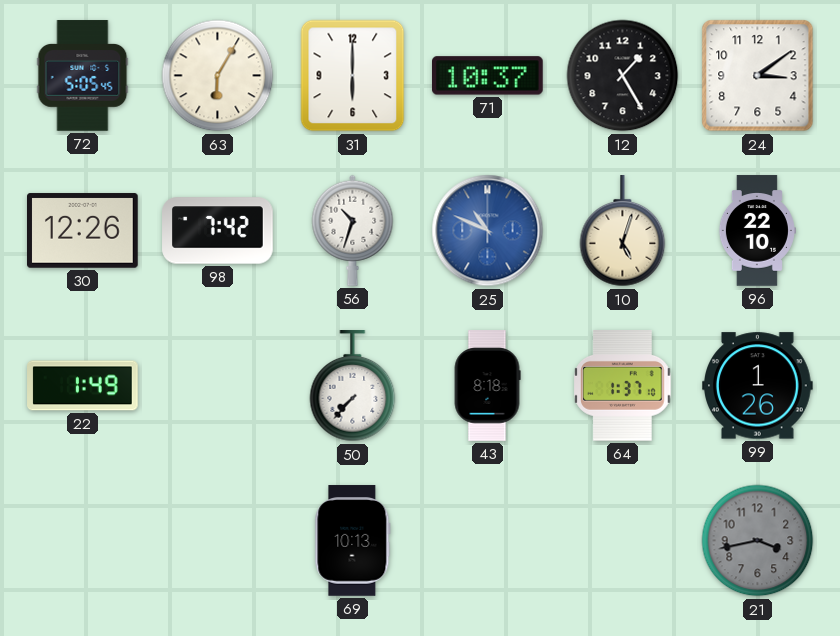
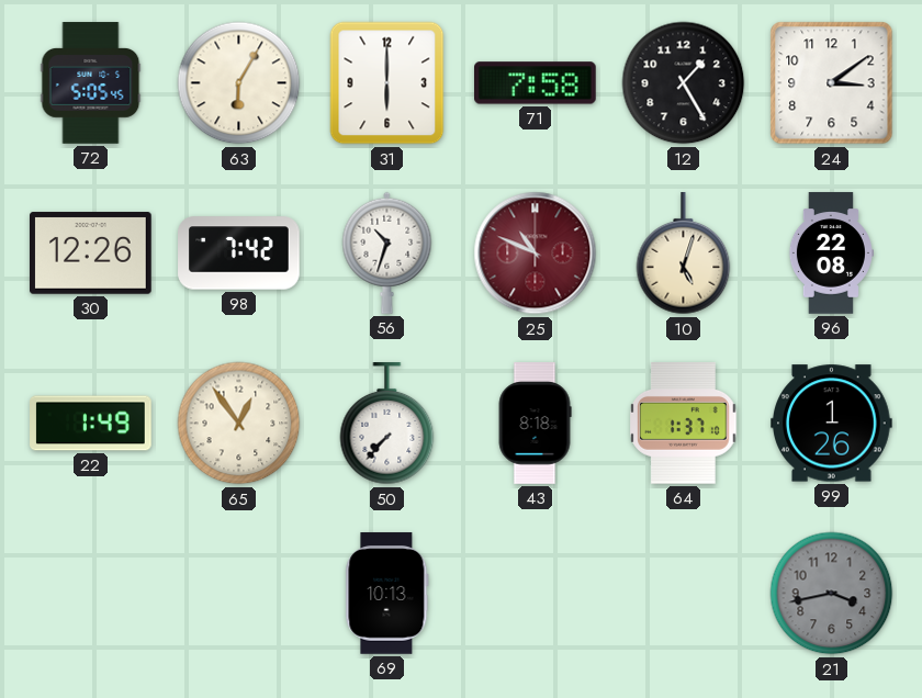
71: 10:37 -> 7:58 (536, 83)
25 dial: blue -> burgundy (536, 254)
96: 22:10 -> 22:08 (831, 254)
65: none -> 12:54 (239, 424)
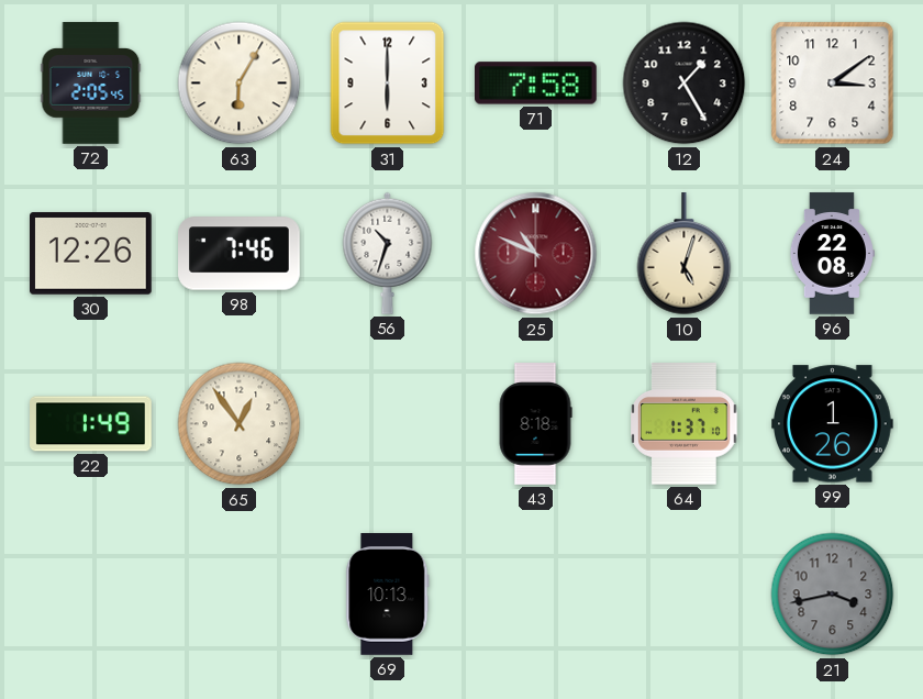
72: 5:05 -> 2:05 (91, 84)
98: 7:42 -> 7:46 (240, 254)
50: 7:37 -> none (387, 424)
